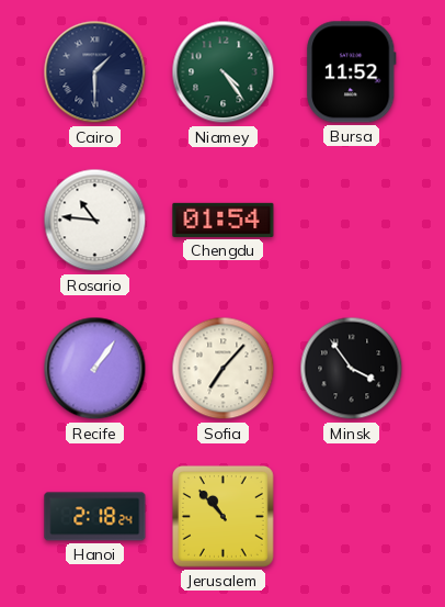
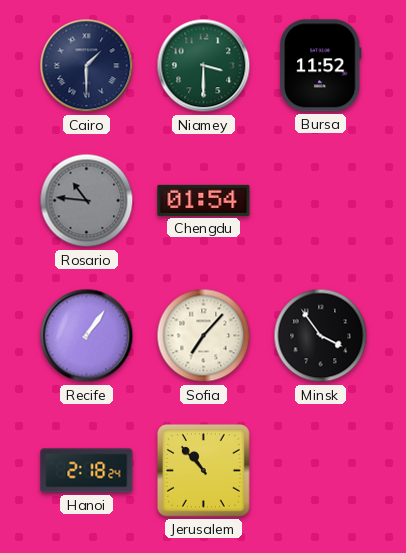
Niamey: 4:24 -> 3:30 (204, 66)
Rosario dial: white -> grey (87, 201)
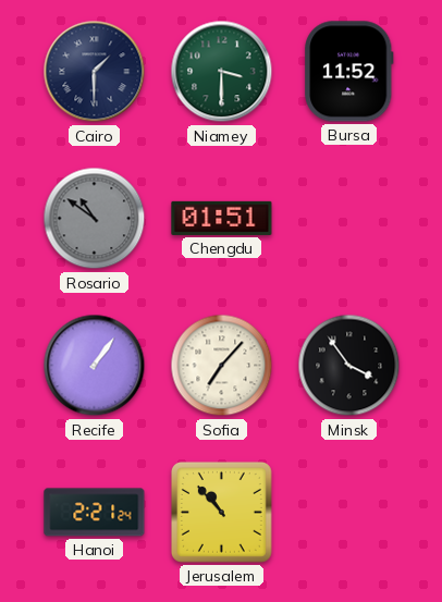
Rosario: 10:46 -> 10:51 (95, 219)
Chengdu: 01:54 -> 01:51 (222, 218)
Hanoi: 2:18 -> 2:21 (95, 513)
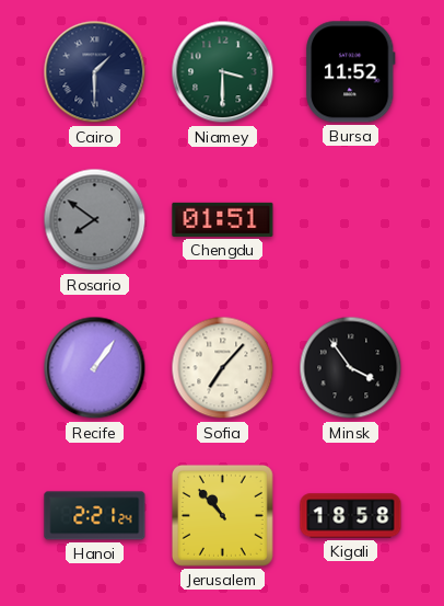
Rosario: 10:51 -> 7:51 (95, 220)
Kigali: none -> 18:58 (351, 516)
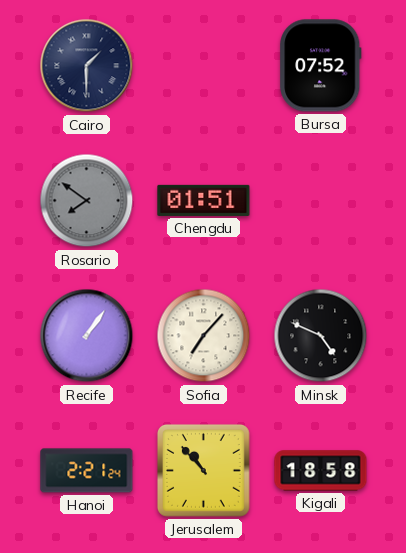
Niamey: 3:30 -> none (223, 72)
Bursa: 11:52 -> 07:52 (321, 66)
Minsk: 3:54 -> 4:49 (321, 336)
